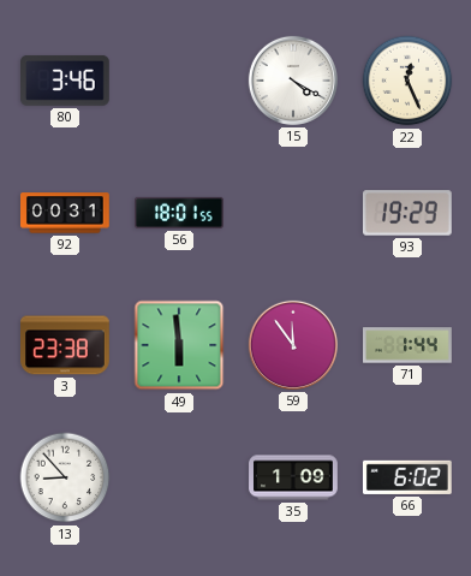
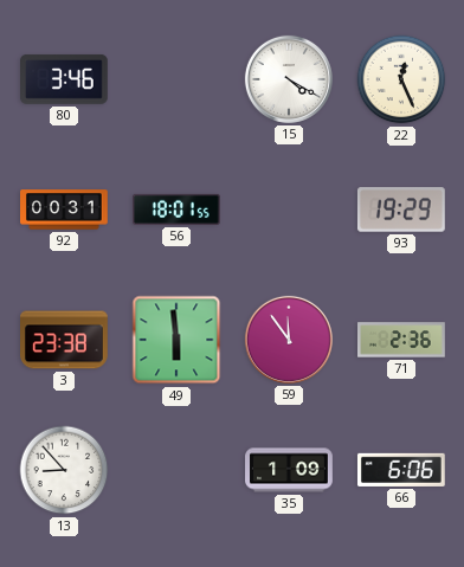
71: 1:44 -> 2:36 (401, 340)
66: 6:02 -> 6:06 (401, 470)
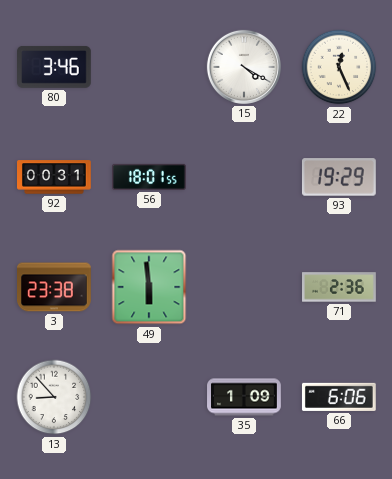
59: 11:54 -> none (289, 340)
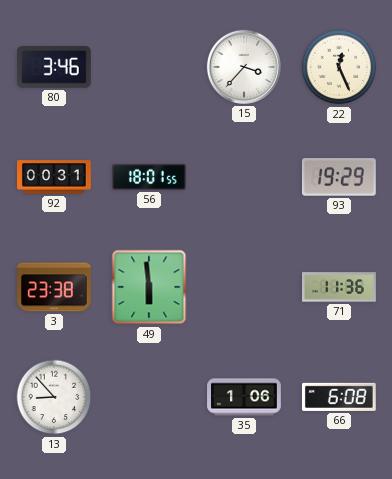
15: 4:20 -> 3:37 (244, 67)
71: 2:36 -> 11:36 (339, 287)
35: 1:09 -> 1:06 (244, 397)
66: 6:06 -> 6:08 (339, 397)
